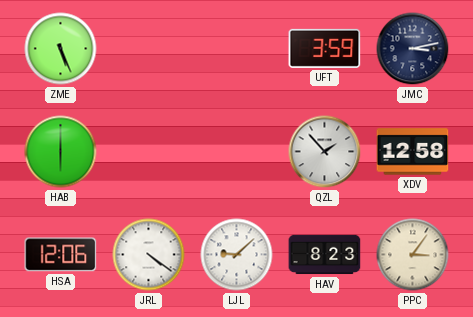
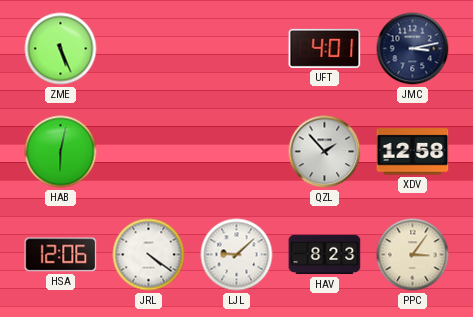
UFT: 3:59 -> 4:01 (325, 48)
HAB: 6:00 -> 6:02 (61, 152)
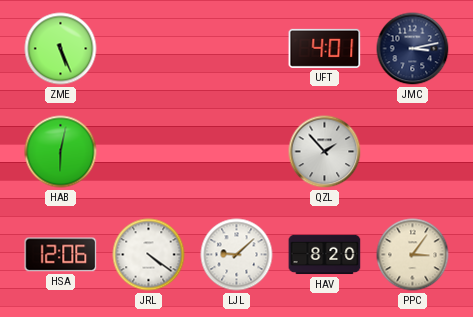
XDV: 12:58 -> none (413, 152)
HAV: 8:23 -> 8:20 (325, 255)
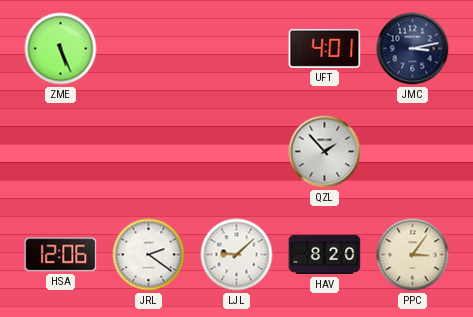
HAB: 6:02 -> none (61, 152)
JRL: 4:21 -> 2:21 (149, 255)
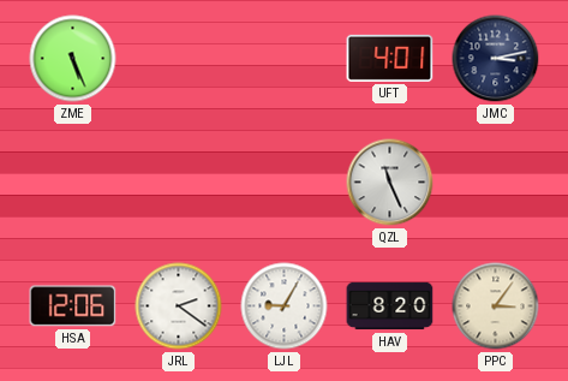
QZL: 1:53 -> 11:26 (390, 183)
LJL: 9:08 -> 9:05 (285, 306)
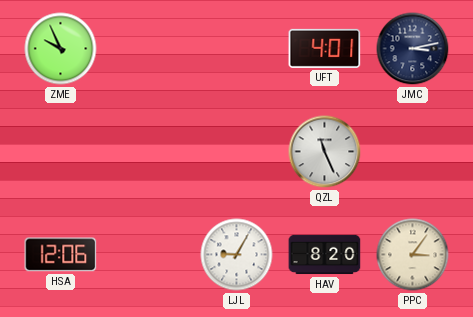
ZME: 5:26 -> 9:56 (61, 49)
JRL: 2:21 -> none (179, 306)
